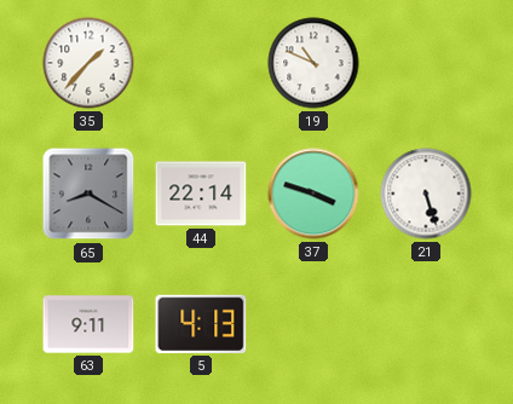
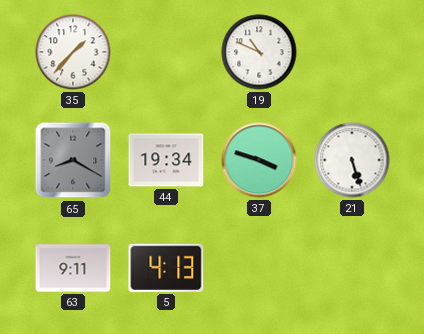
44: 22:14 -> 19:34 (166, 160)
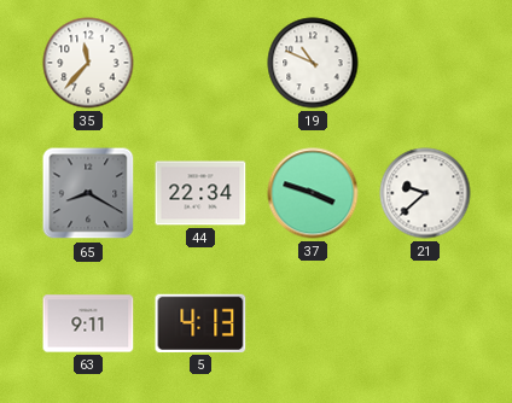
35: 1:37 -> 11:37 (88, 63)
44: 19:34 -> 22:34 (200, 193)
21: 5:27 -> 9:38 (425, 193)
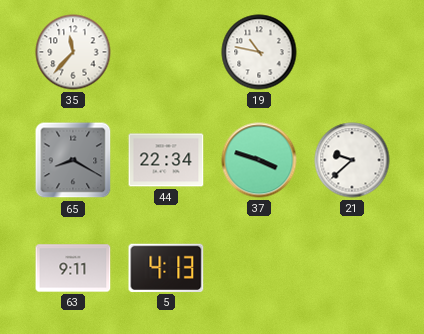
19: 10:49 -> 10:47 (259, 52)
